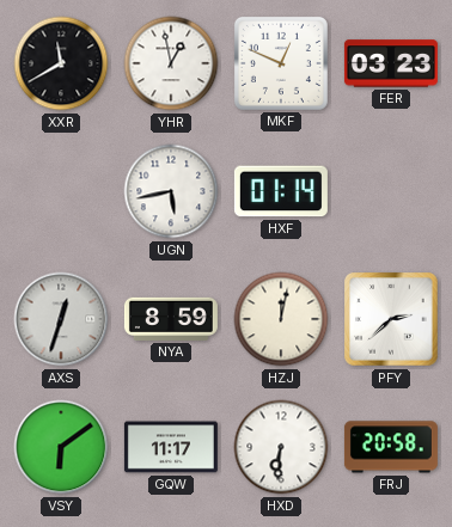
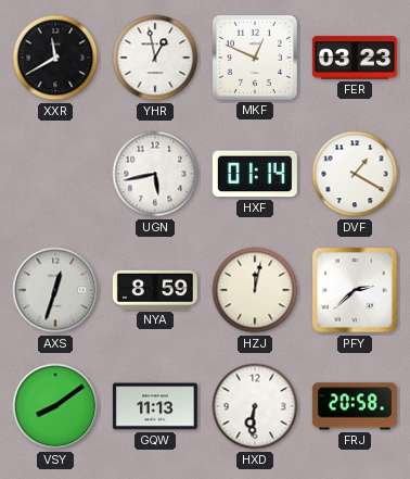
DVF: none -> 1:20 (355, 174)
VSY: 6:09 -> 8:09 (55, 406)
GQW: 11:17 -> 11:13 (155, 406)
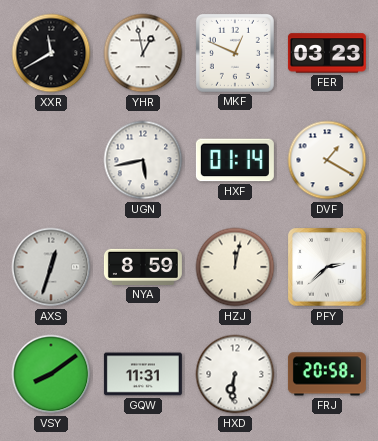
GQW: 11:13 -> 11:31 (143, 374)
